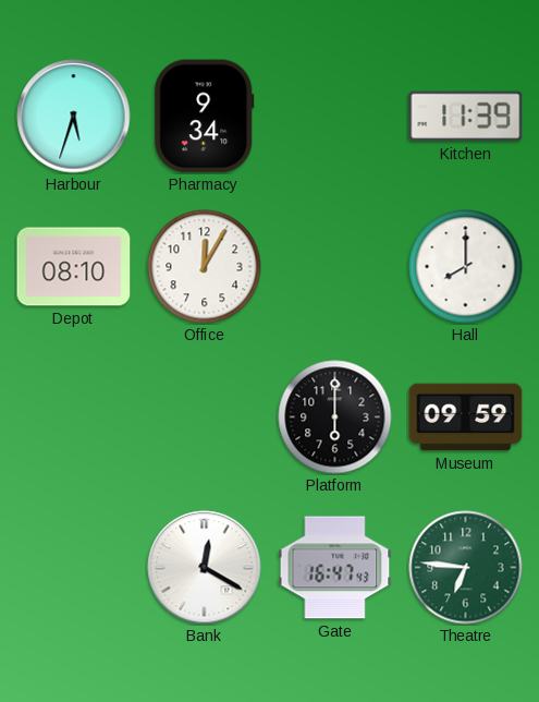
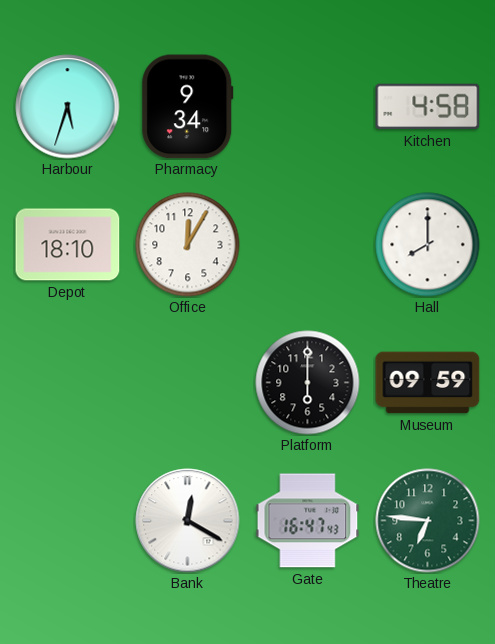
Kitchen: 11:39 -> 4:58 (428, 107)
Depot: 08:10 -> 18:10 (68, 245)
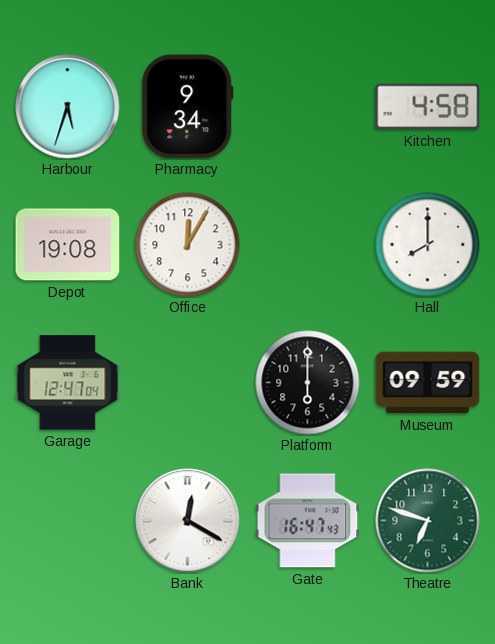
Depot: 18:10 -> 19:08 (68, 245)
Garage: none -> 12:47 (68, 383)
Theatre: 6:46 -> 6:48 (428, 521)
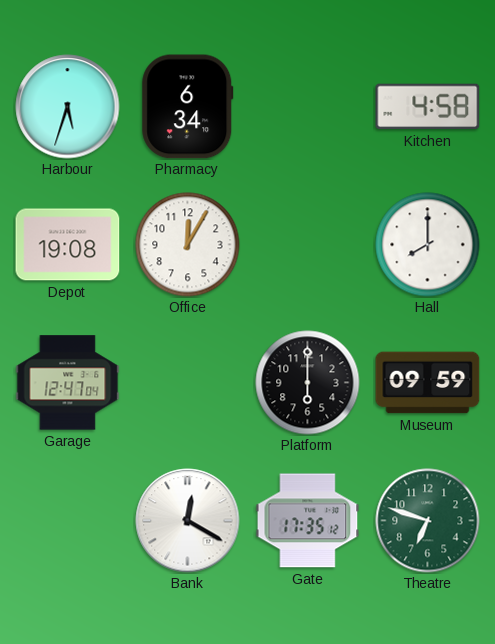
Pharmacy: 9:34 -> 6:34 (188, 107)
Gate: 16:47 -> 17:35 (308, 521)
